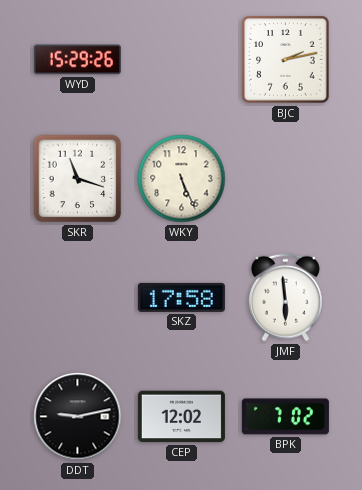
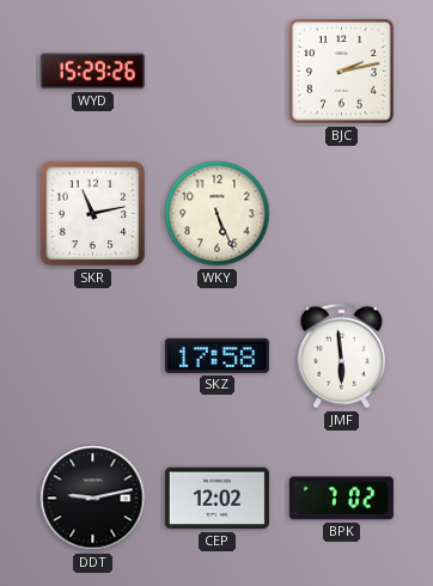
SKR: 11:18 -> 11:13 (93, 214)
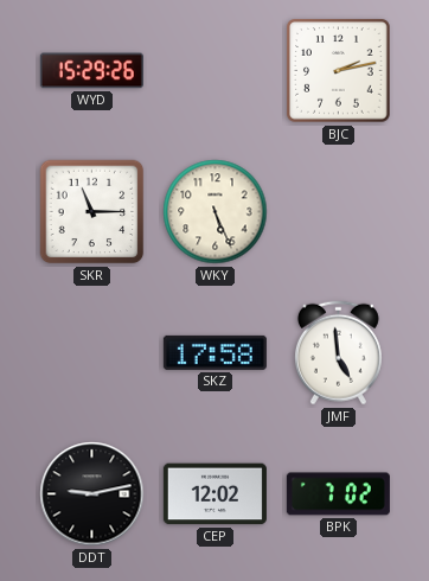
SKR: 11:13 -> 11:15 (92, 212)
JMF: 5:59 -> 4:59 (338, 353)
